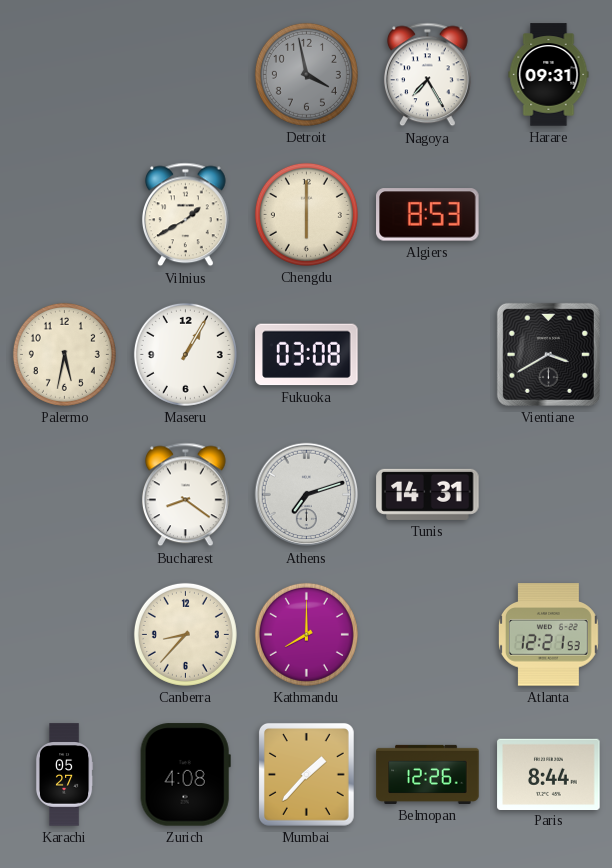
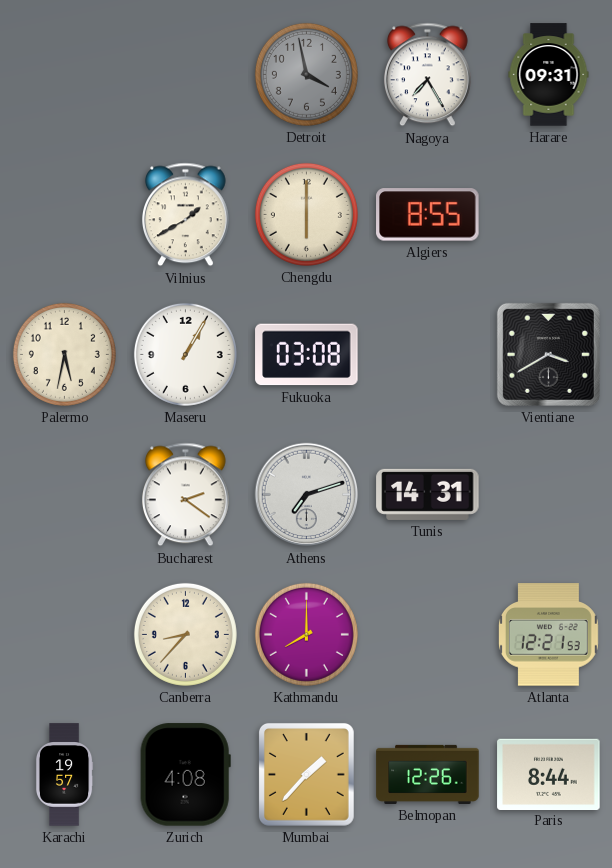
Algiers: 8:53 -> 8:55 (428, 215)
Bucharest: 8:21 -> 2:21 (185, 495)
Karachi: 05:27 -> 19:57 (64, 775)
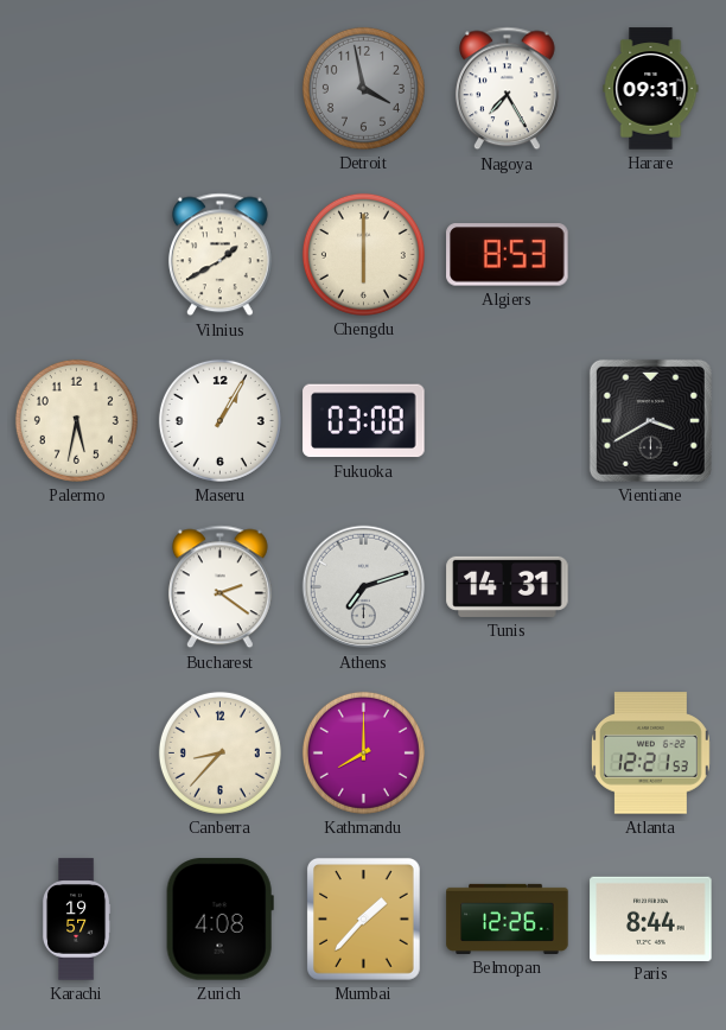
Algiers: 8:55 -> 8:53 (508, 255)
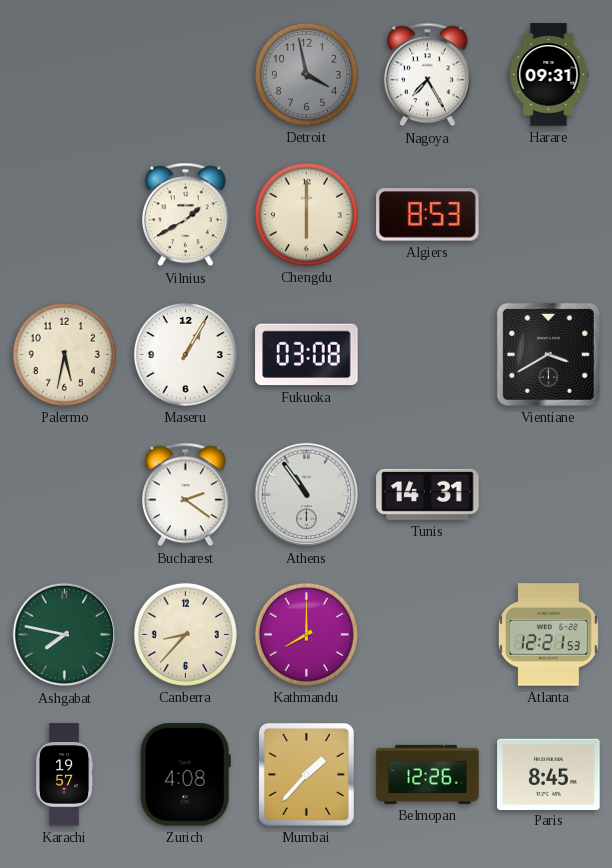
Athens: 7:12 -> 10:54 (307, 495)
Ashgabat: none -> 7:47 (65, 635)
Paris: 8:44 -> 8:45 (549, 774)
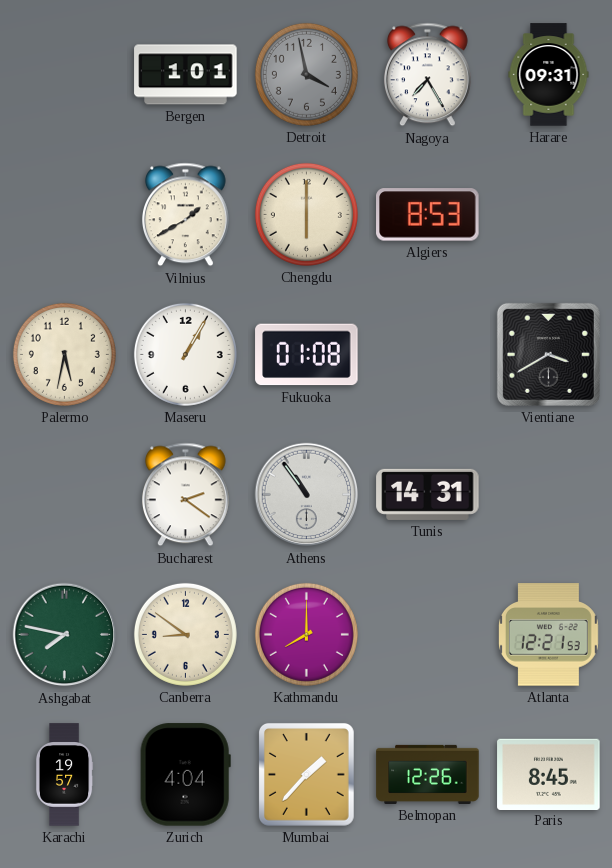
Bergen: none -> 1:01 (186, 75)
Fukuoka: 03:08 -> 01:08 (307, 355)
Canberra: 8:37 -> 8:51 (185, 634)
Zurich: 4:08 -> 4:04 (185, 775)
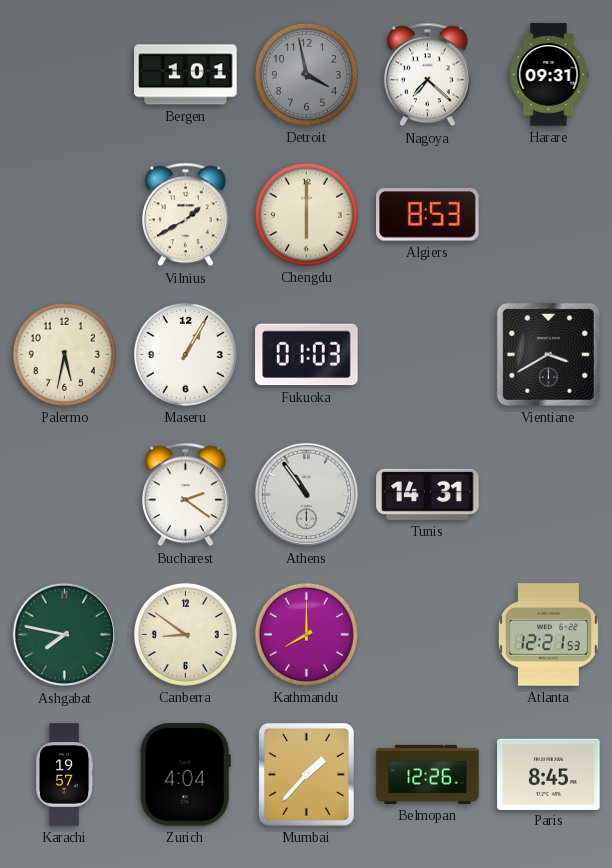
Nagoya: 7:25 -> 7:22 (427, 75)
Fukuoka: 01:08 -> 01:03 (307, 355)
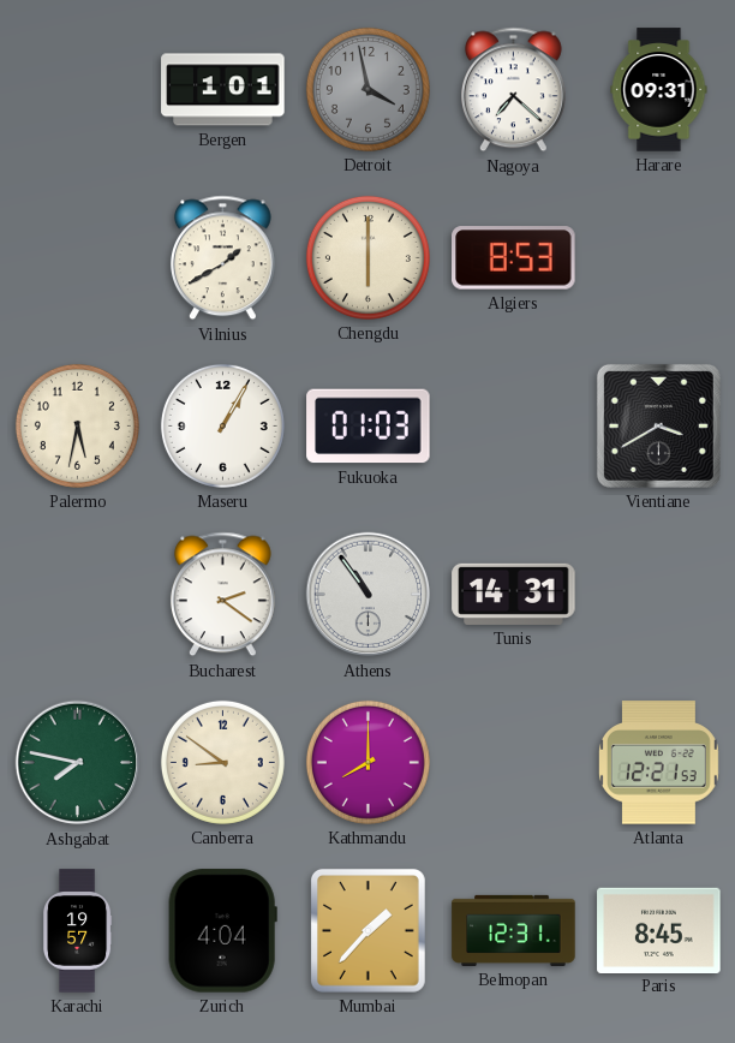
Belmopan: 12:26 -> 12:31 (514, 930)
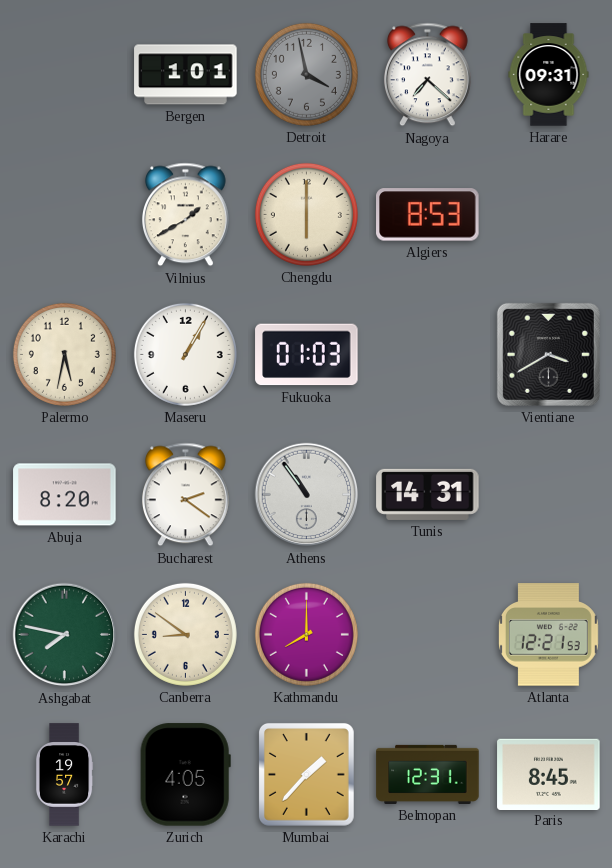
Abuja: none -> 8:20 (65, 495)
Zurich: 4:04 -> 4:05 (185, 775)
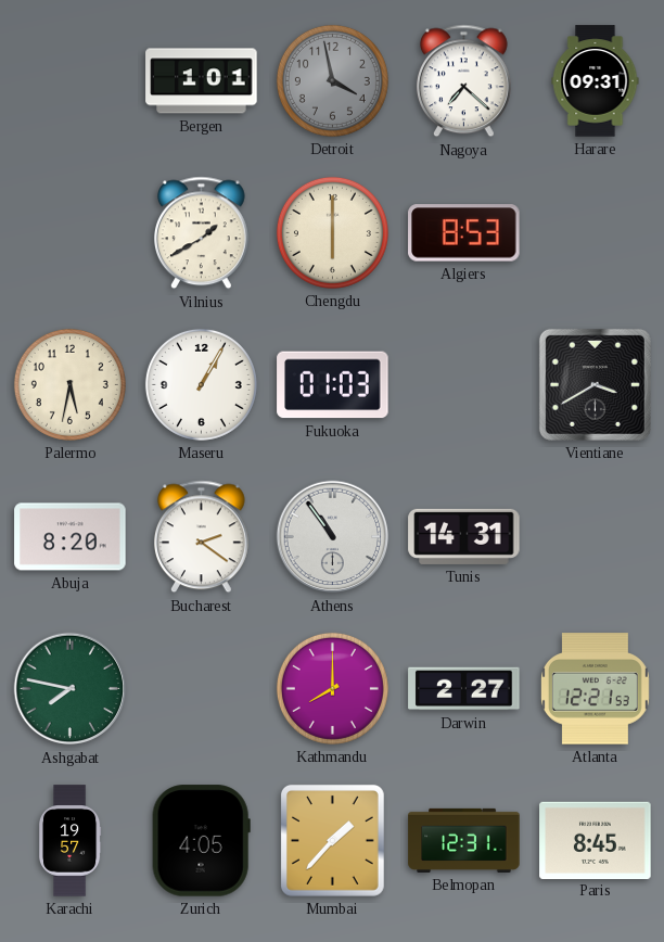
Canberra: 8:51 -> none (185, 634)
Darwin: none -> 2:27 (464, 689)
